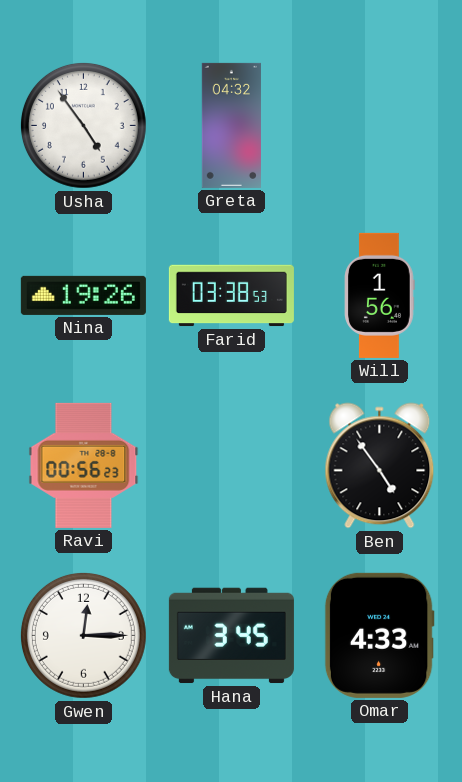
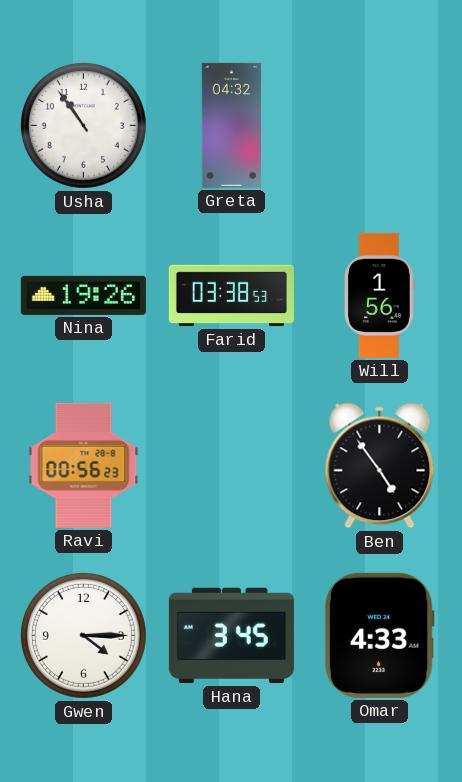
Usha: 4:54 -> 10:54 (83, 125)
Gwen: 12:15 -> 4:15 (83, 635)
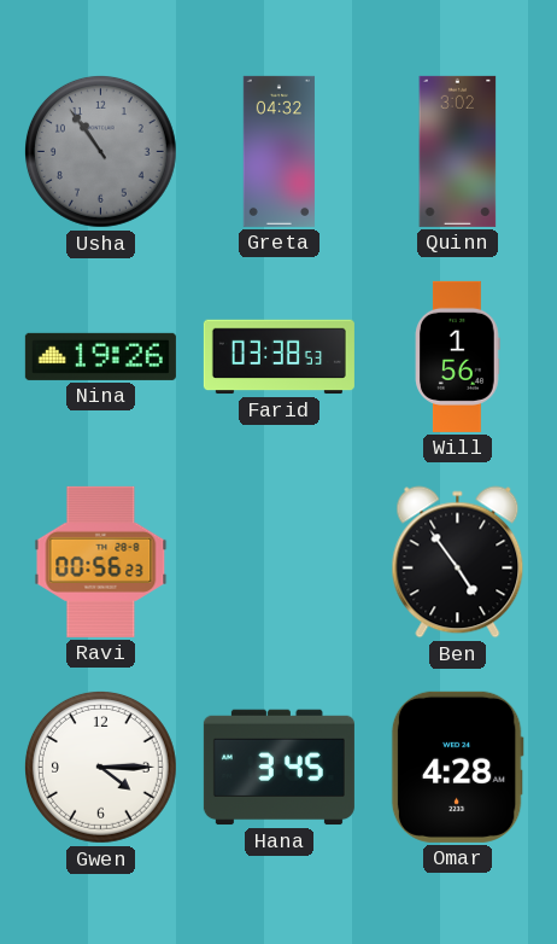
Usha dial: white -> grey (100, 151)
Quinn: none -> 3:02 (458, 151)
Omar: 4:33 -> 4:28 (457, 767)
